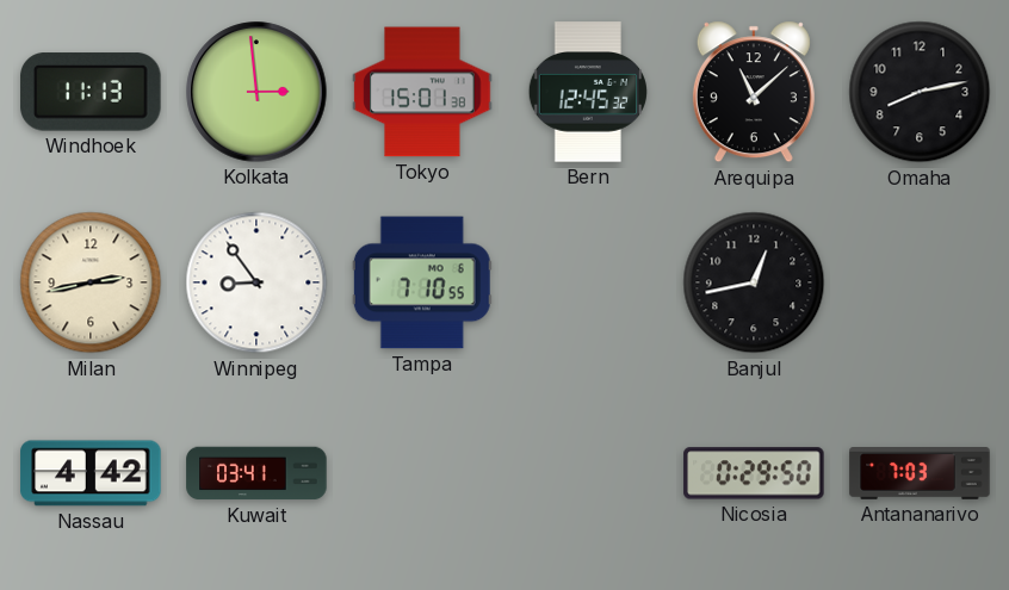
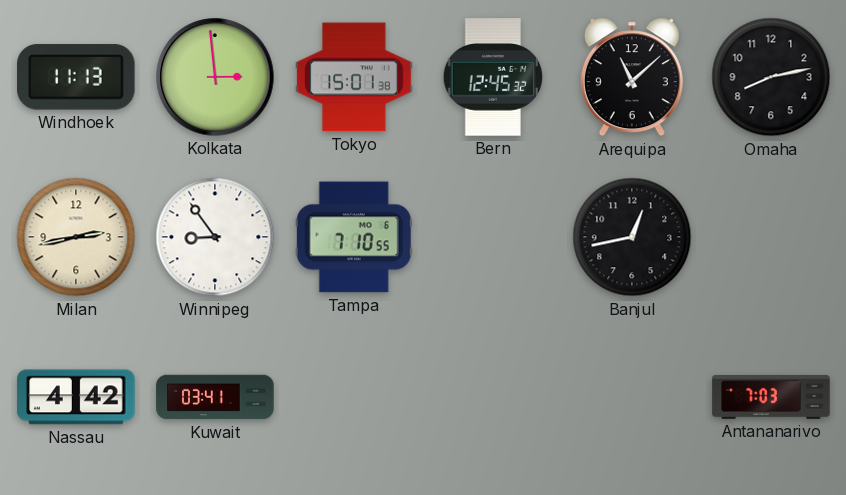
Nicosia: 0:29 -> none (754, 473)
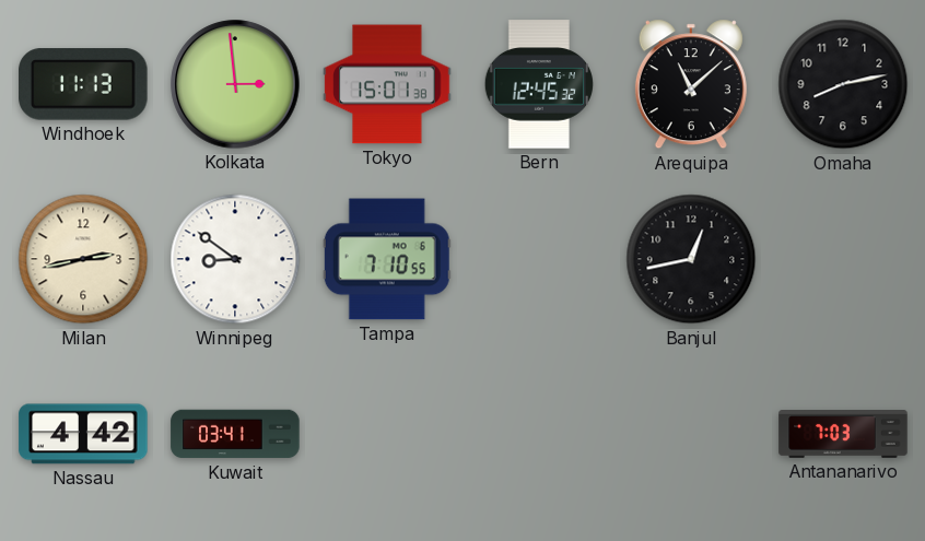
Winnipeg: 8:54 -> 8:51 (235, 259)
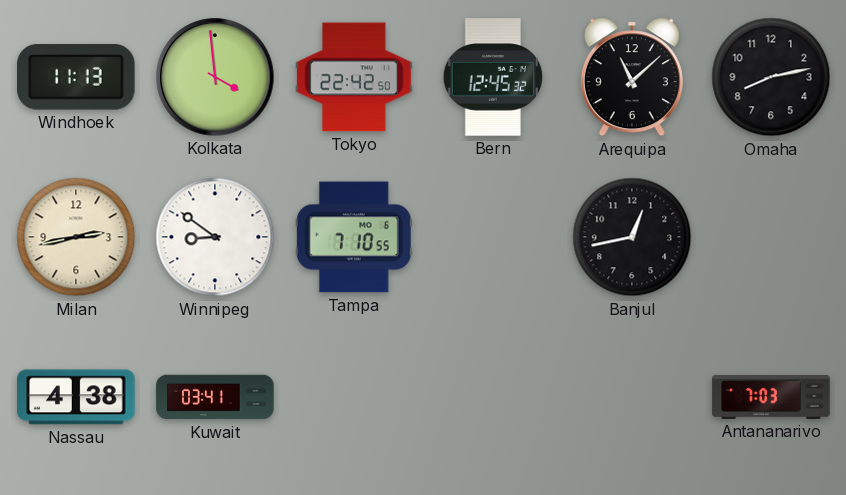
Kolkata: 2:59 -> 3:59 (215, 77)
Tokyo: 15:01 -> 22:42 (354, 77)
Nassau: 4:42 -> 4:38 (76, 397)
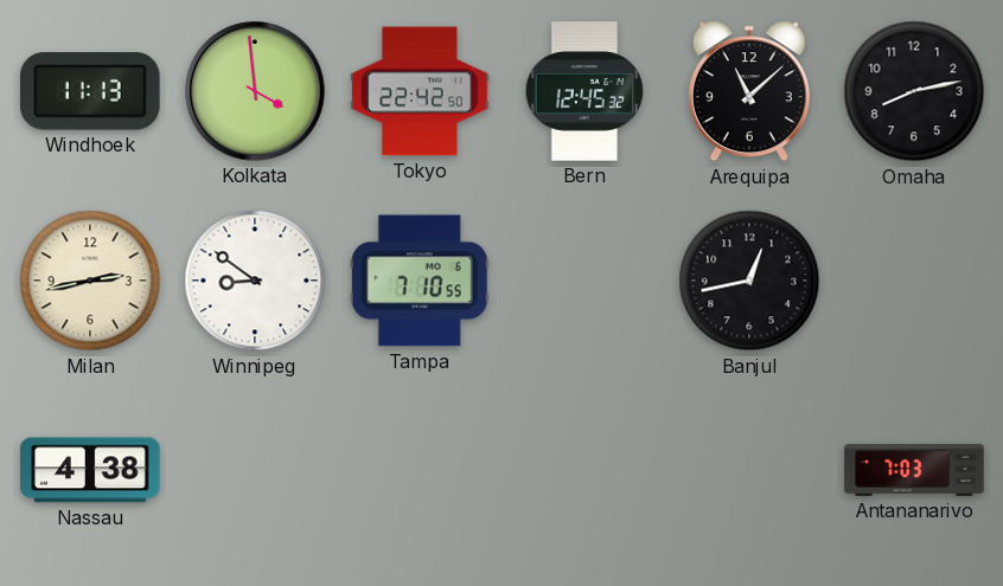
Kuwait: 03:41 -> none (215, 397)
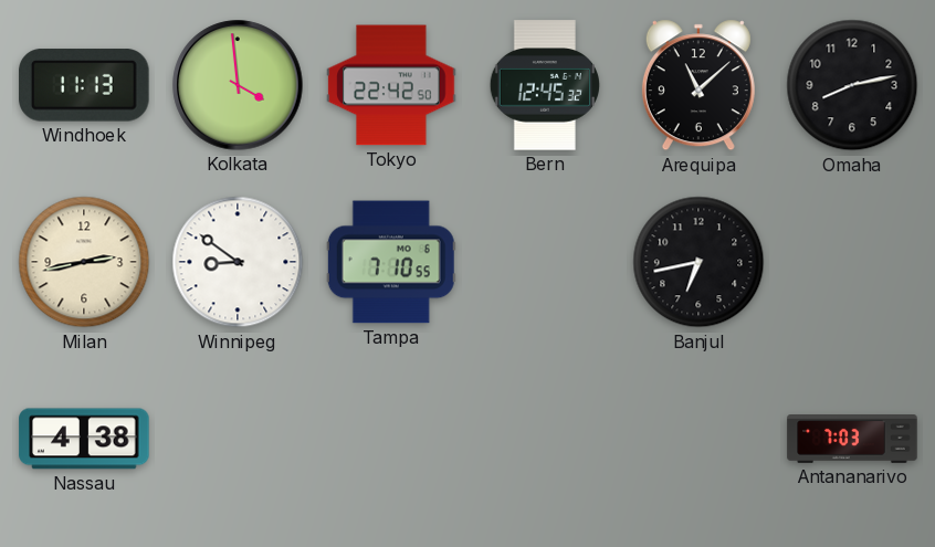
Banjul: 12:43 -> 6:43 (698, 262)
